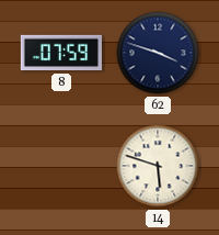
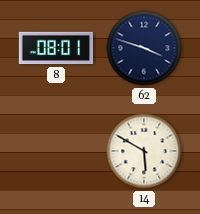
8: 07:59 -> 08:01 (55, 48)
14: 5:48 -> 5:50 (144, 151)
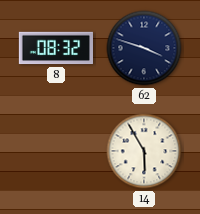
8: 08:01 -> 08:32 (55, 48)
14: 5:50 -> 5:55 (144, 151)
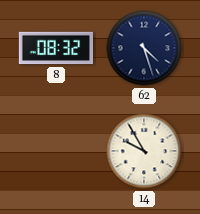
62: 3:48 -> 4:27 (144, 48)
14: 5:55 -> 9:55 (144, 151)
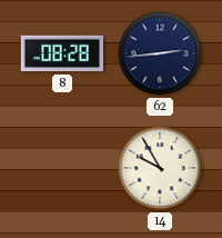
8: 08:32 -> 08:28 (61, 53)
62: 4:27 -> 2:44 (160, 53)
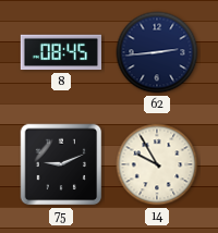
8: 08:28 -> 08:45 (60, 52)
75: none -> 9:11 (61, 164)
